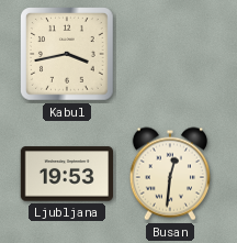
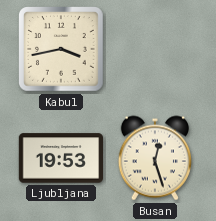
Busan: 12:31 -> 12:27 (155, 158)
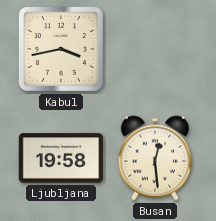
Ljubljana: 19:53 -> 19:58 (60, 158)
Busan: 12:27 -> 12:29 (155, 158)
